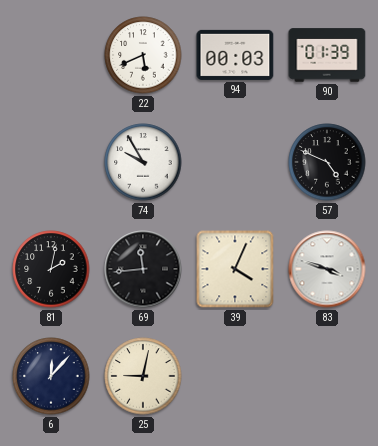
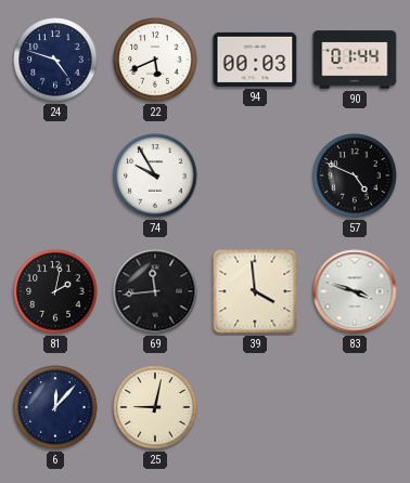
24: none -> 4:48 (55, 60)
90: 01:39 -> 01:44 (355, 60)
39: 4:04 -> 3:59 (255, 291)
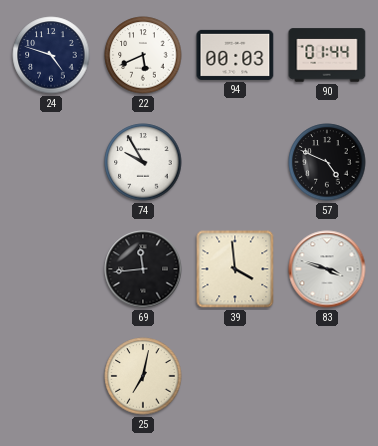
81: 2:02 -> none (55, 291)
6: 12:07 -> none (55, 407)
25: 9:02 -> 7:02 (143, 376)
